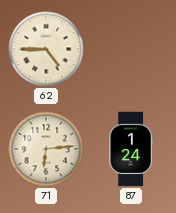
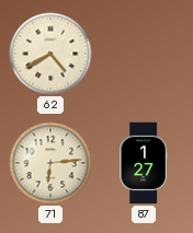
62: 4:45 -> 4:40 (50, 54)
87: 1:24 -> 1:27 (144, 163)
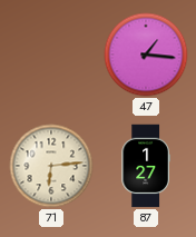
62: 4:40 -> none (50, 54)
47: none -> 1:16 (146, 55)
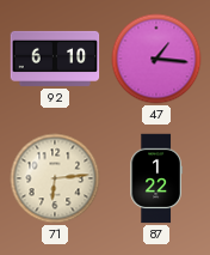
92: none -> 6:10 (55, 59)
87: 1:27 -> 1:22 (156, 178)
